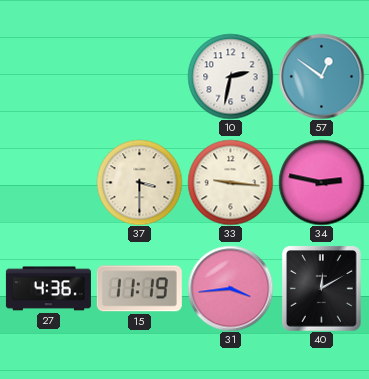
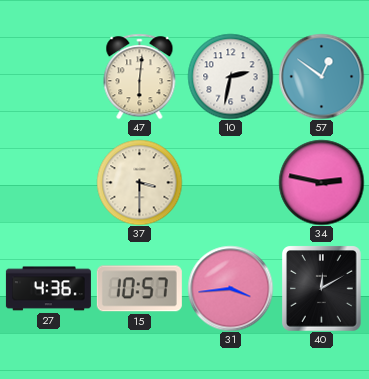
47: none -> 6:01 (140, 76)
33: 9:16 -> none (230, 182)
15: 11:19 -> 10:57 (139, 289)
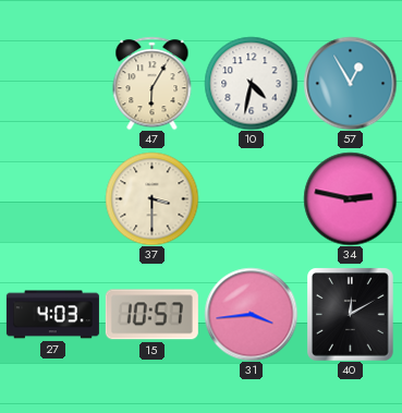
47: 6:01 -> 6:05 (153, 83)
10: 2:32 -> 4:32 (251, 83)
57: 12:51 -> 12:55 (350, 83)
27: 4:36 -> 4:03 (52, 315)
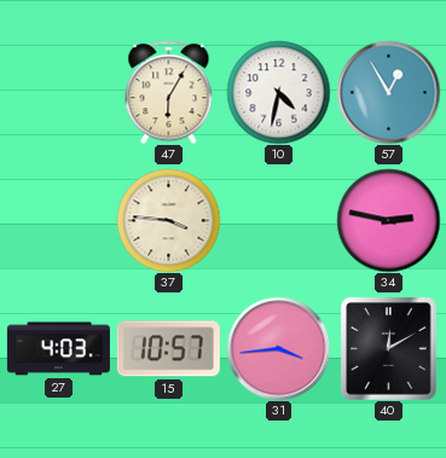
37: 3:30 -> 3:46 (168, 220)
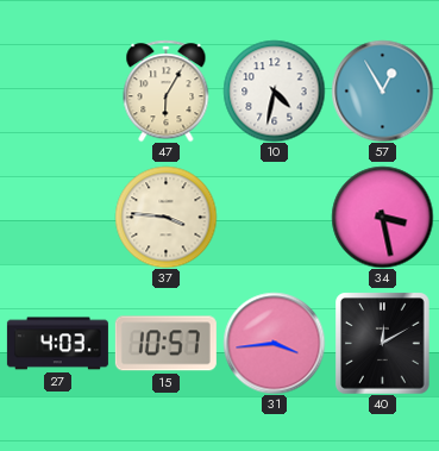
34: 2:47 -> 3:28 (382, 217)
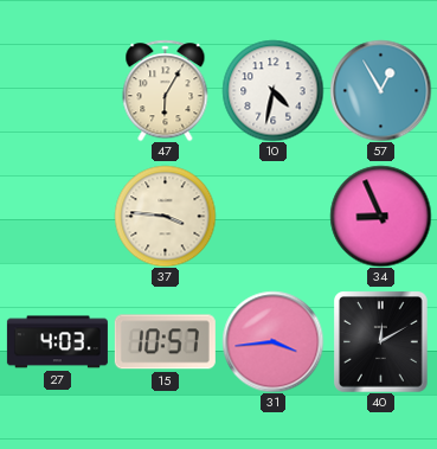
34: 3:28 -> 8:56 (380, 216)
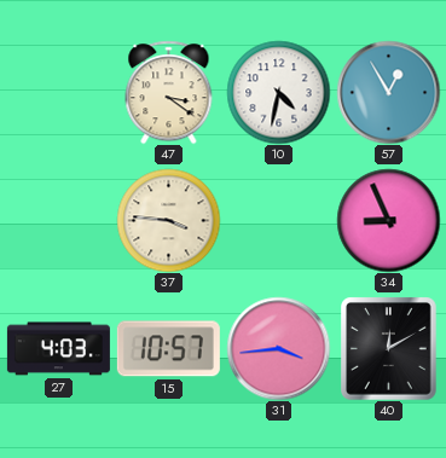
47: 6:05 -> 3:21 (169, 92)
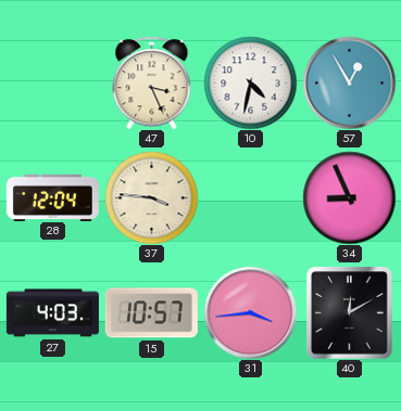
47: 3:21 -> 3:26 (152, 82)
28: none -> 12:04 (52, 197)
